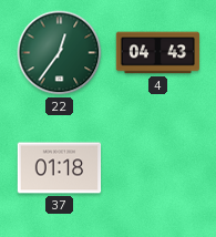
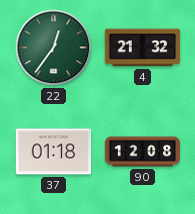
4: 04:43 -> 21:32 (143, 48)
90: none -> 12:08 (143, 152)
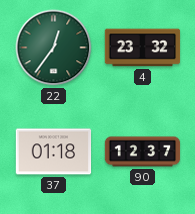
4: 21:32 -> 23:32 (143, 48)
90: 12:08 -> 12:37 (143, 152)
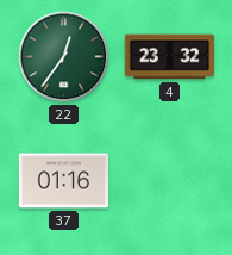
37: 01:18 -> 01:16 (64, 181)
90: 12:37 -> none (143, 152)
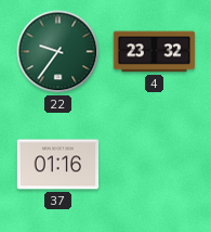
22: 12:36 -> 9:36 (58, 52)
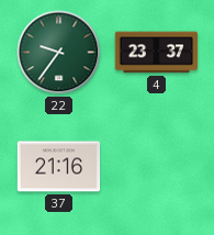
4: 23:32 -> 23:37 (157, 53)
37: 01:16 -> 21:16 (59, 167)
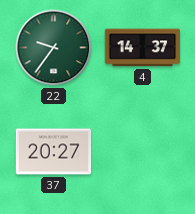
4: 23:37 -> 14:37 (143, 48)
37: 21:16 -> 20:27 (54, 152)
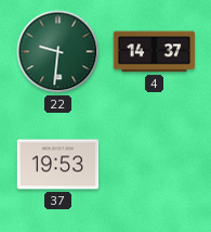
22: 9:36 -> 9:31 (58, 52)
37: 20:27 -> 19:53 (58, 165)
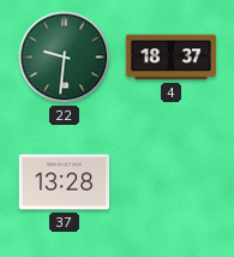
4: 14:37 -> 18:37 (172, 58)
37: 19:53 -> 13:28 (65, 183)
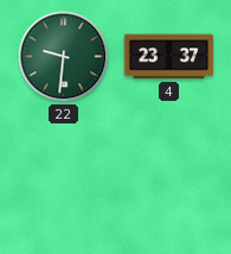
4: 18:37 -> 23:37 (169, 57)
37: 13:28 -> none (65, 183)
